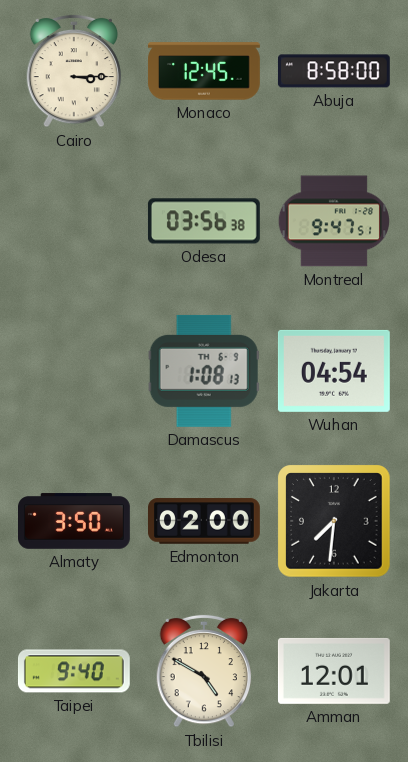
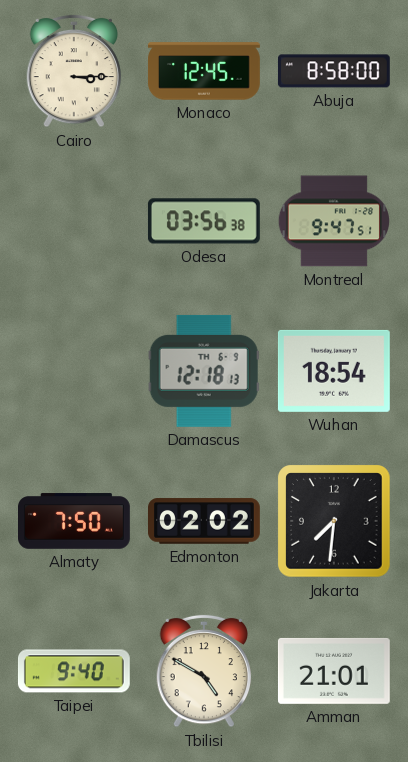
Damascus: 1:08 -> 12:18 (204, 371)
Wuhan: 04:54 -> 18:54 (334, 371)
Almaty: 3:50 -> 7:50 (75, 521)
Edmonton: 02:00 -> 02:02 (205, 521)
Amman: 12:01 -> 21:01 (334, 671)
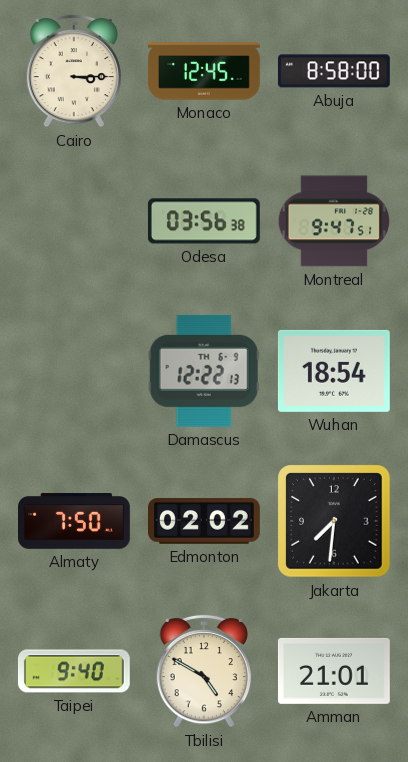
Damascus: 12:18 -> 12:22 (204, 371)
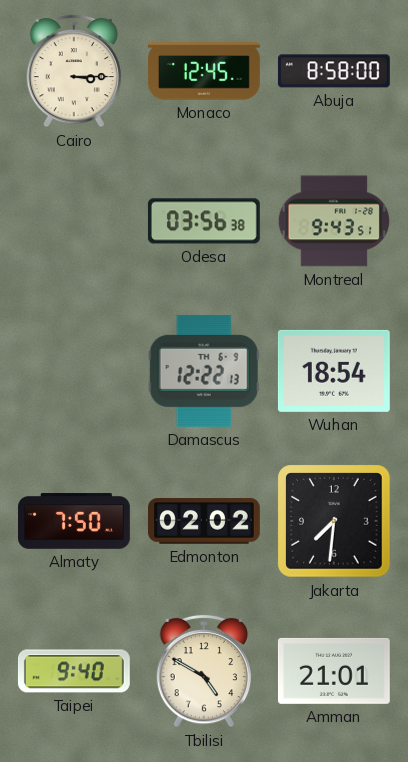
Montreal: 9:47 -> 9:43 (333, 221)
